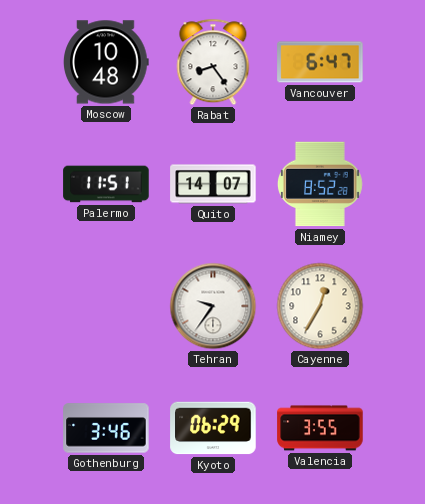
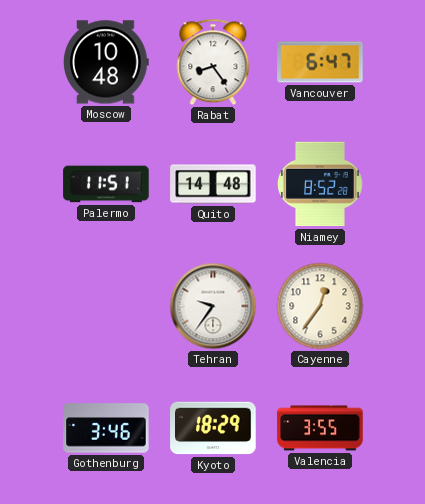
Quito: 14:07 -> 14:48 (213, 184)
Cayenne: 12:35 -> 12:36 (320, 306)
Kyoto: 06:29 -> 18:29 (213, 428)
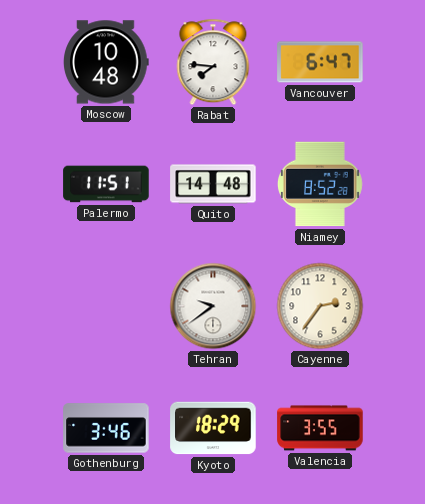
Rabat: 8:24 -> 7:46 (213, 62)
Tehran: 9:36 -> 9:39 (213, 306)
Cayenne: 12:36 -> 2:36 (320, 306)
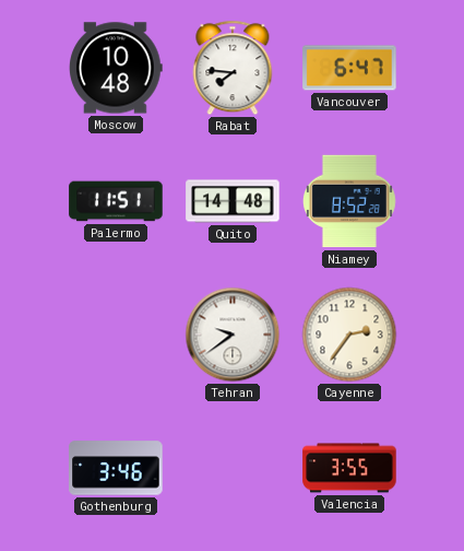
Kyoto: 18:29 -> none (213, 428)
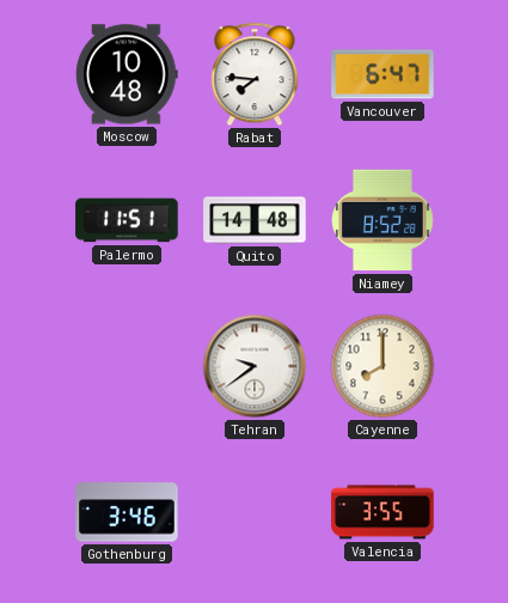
Cayenne: 2:36 -> 8:00 (382, 366)
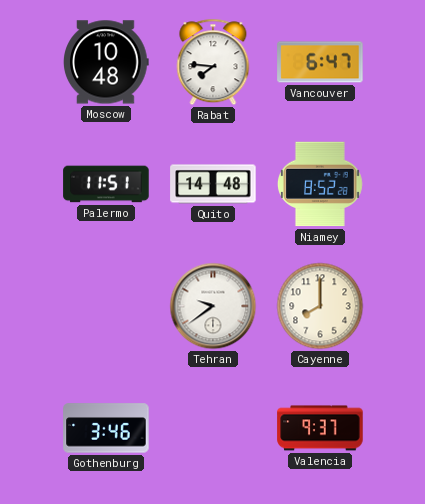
Valencia: 3:55 -> 9:37 (320, 428)
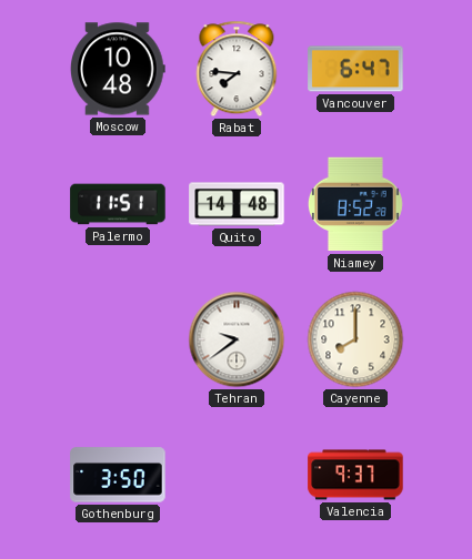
Gothenburg: 3:46 -> 3:50 (118, 475)
